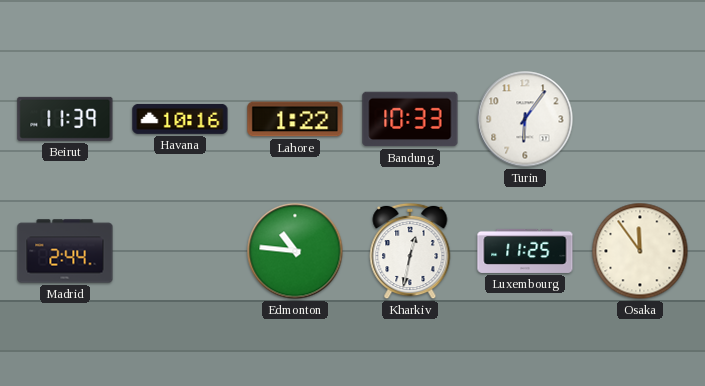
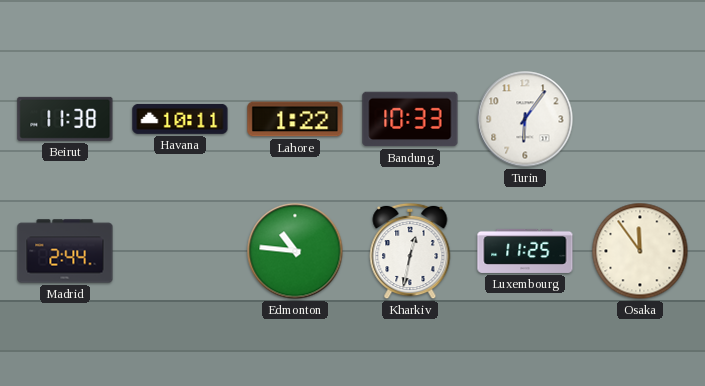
Beirut: 11:39 -> 11:38 (65, 119)
Havana: 10:16 -> 10:11 (180, 119)
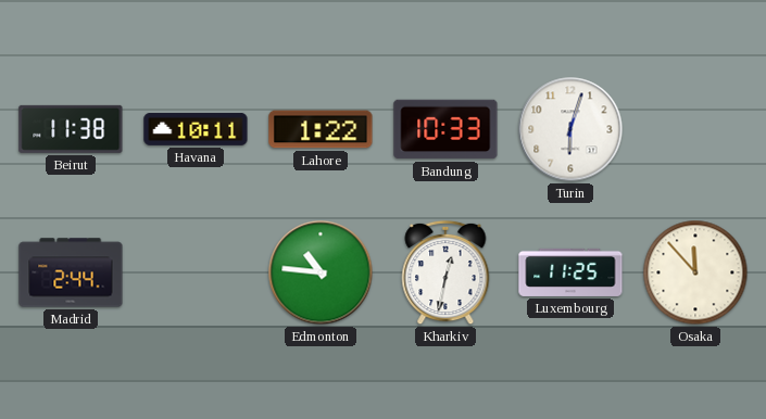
Turin: 6:06 -> 6:03 (570, 129)
Osaka: 11:54 -> 11:53 (695, 272)
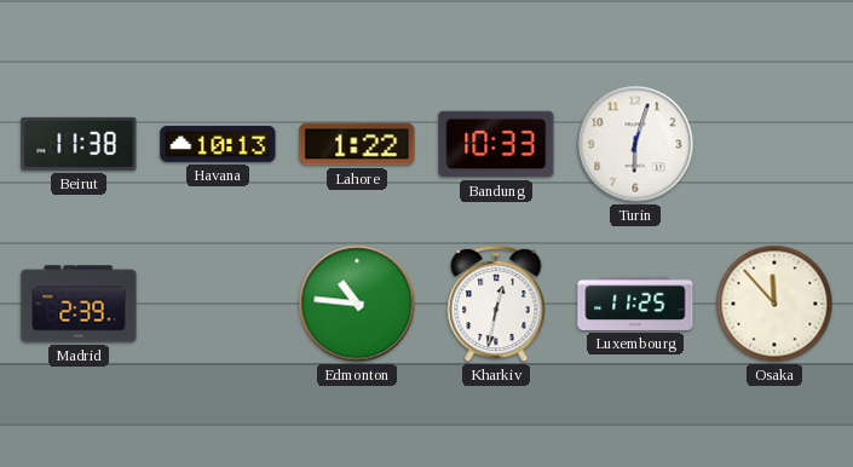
Havana: 10:11 -> 10:13 (218, 144)
Madrid: 2:44 -> 2:39 (79, 304)
